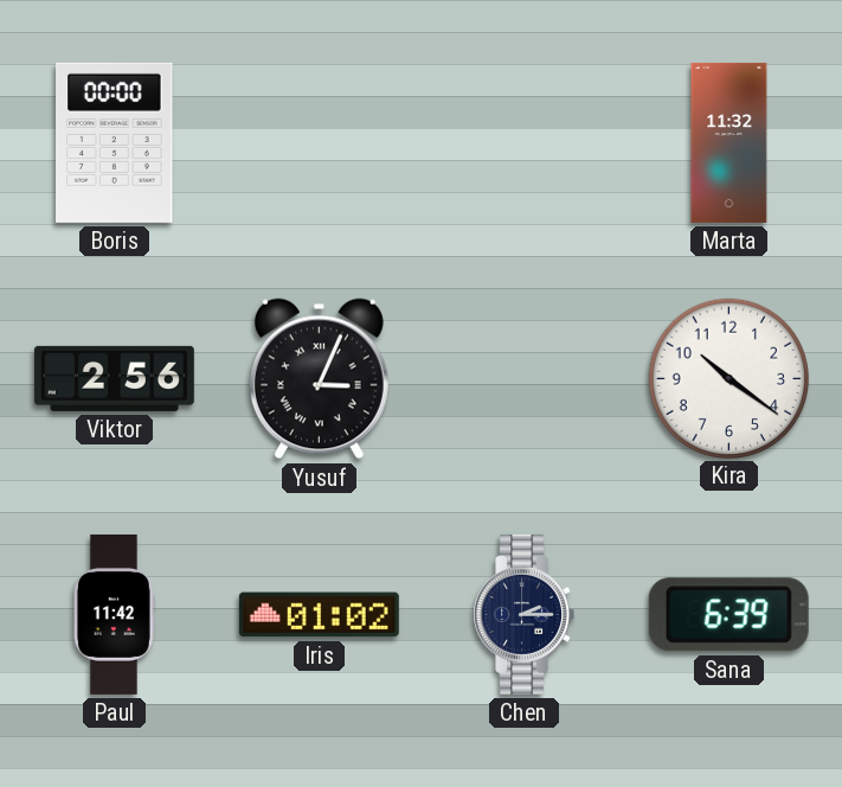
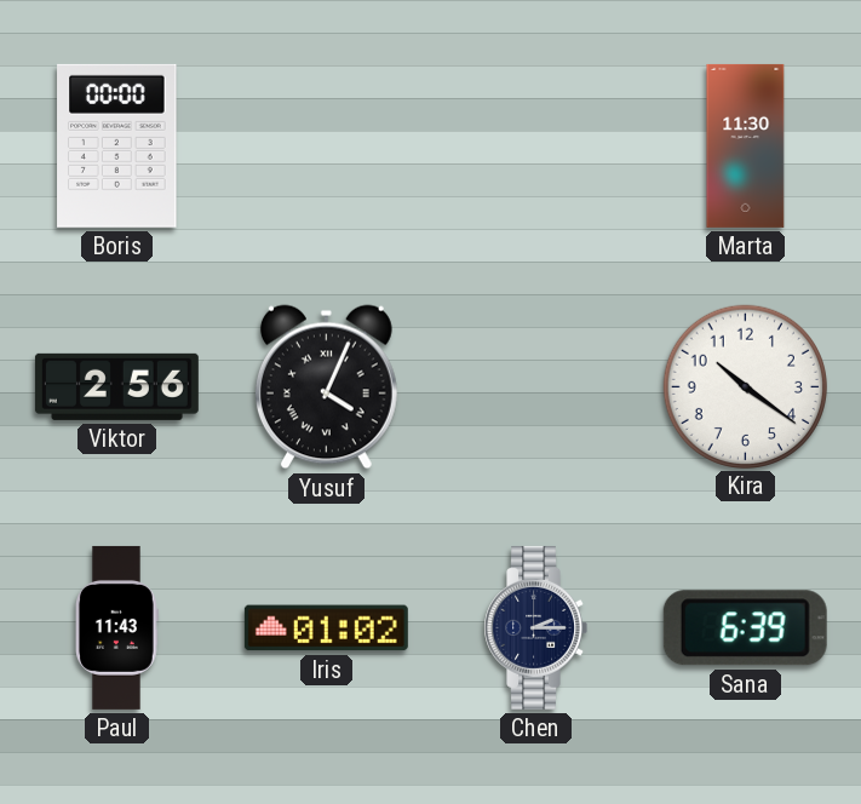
Marta: 11:32 -> 11:30 (746, 145)
Yusuf: 3:04 -> 4:04 (326, 387)
Paul: 11:42 -> 11:43 (116, 627)
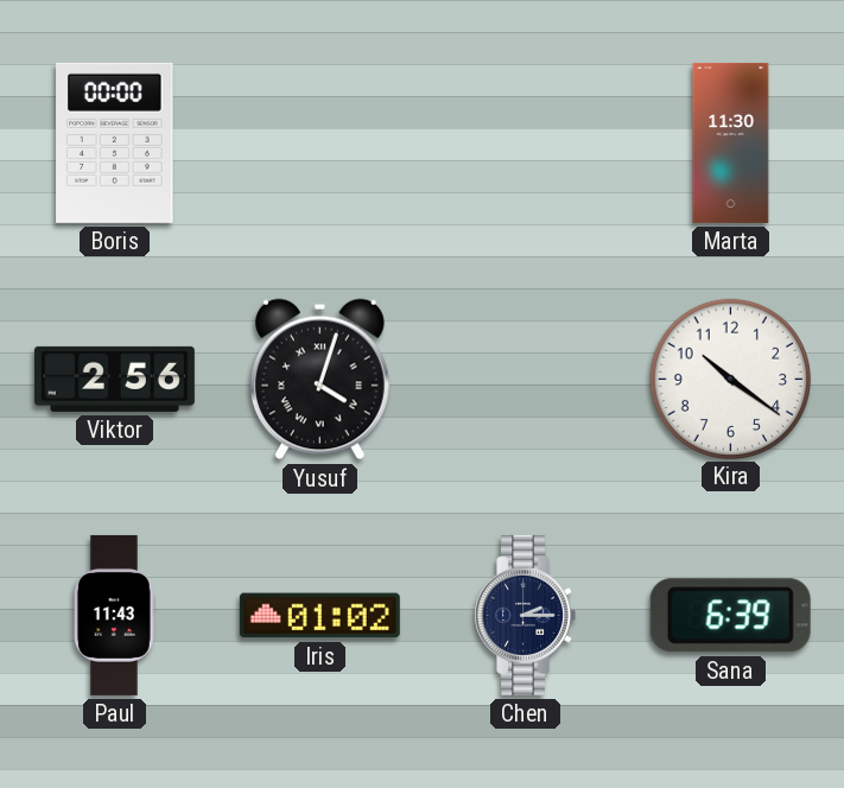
Yusuf: 4:04 -> 4:03 (319, 380)
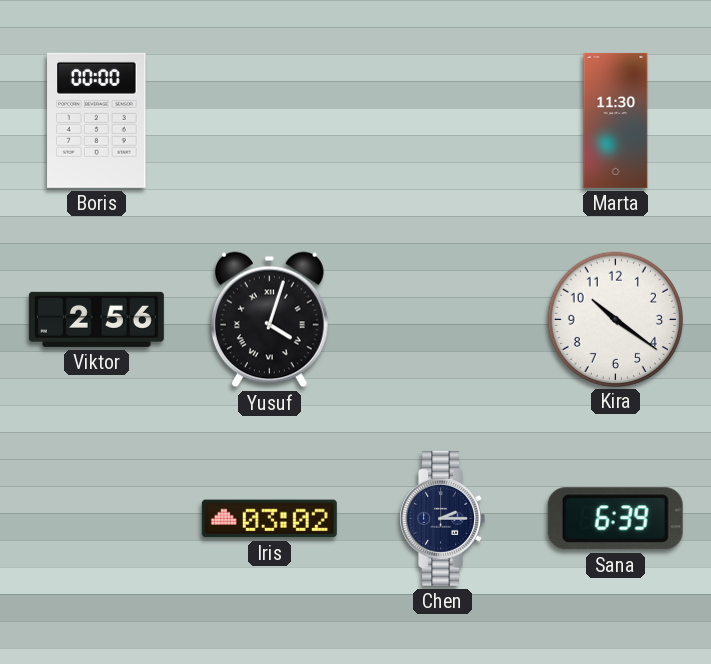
Paul: 11:43 -> none (114, 615)
Iris: 01:02 -> 03:02 (269, 519)
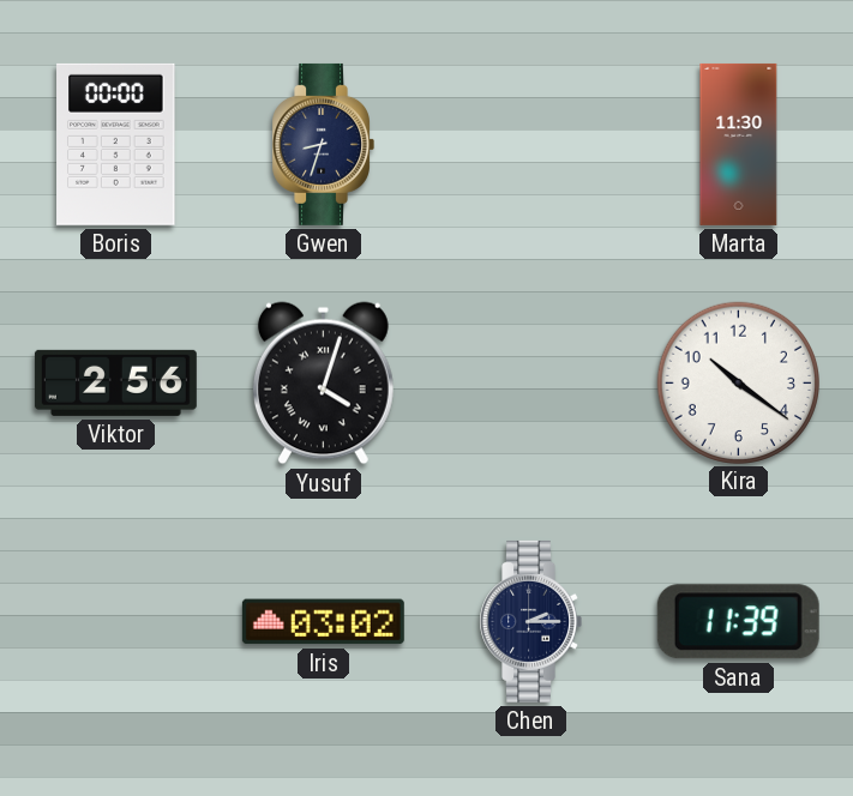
Gwen: none -> 8:33 (323, 144)
Sana: 6:39 -> 11:39 (738, 622)
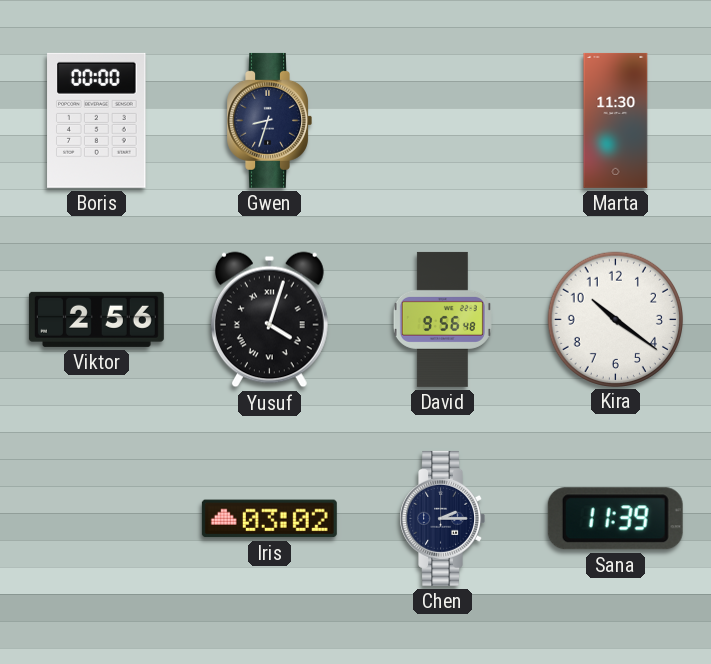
David: none -> 9:56 (442, 319)
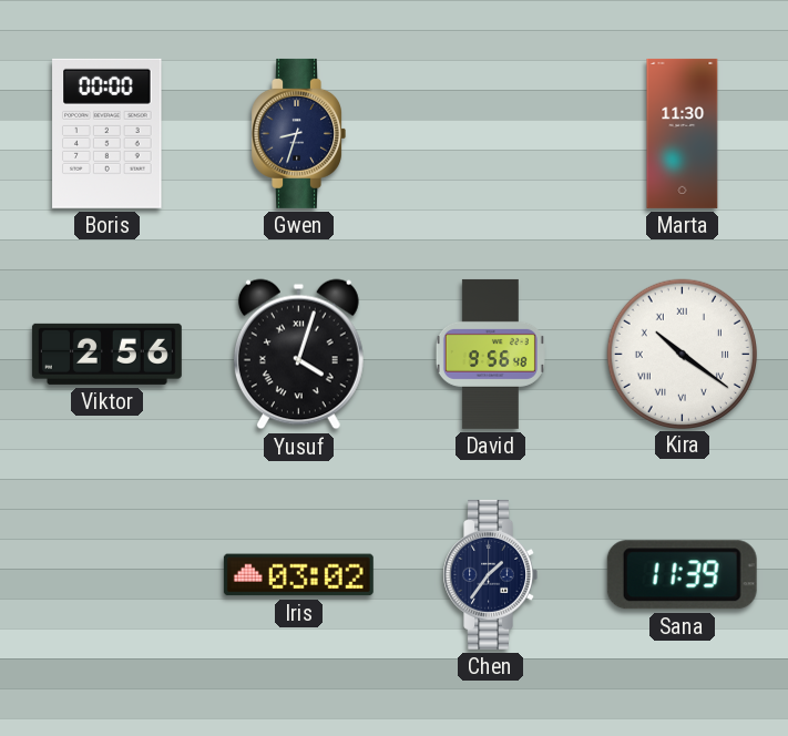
Kira numerals: Arabic -> Roman (682, 354)
Chen: 2:15 -> 1:36 (490, 574)
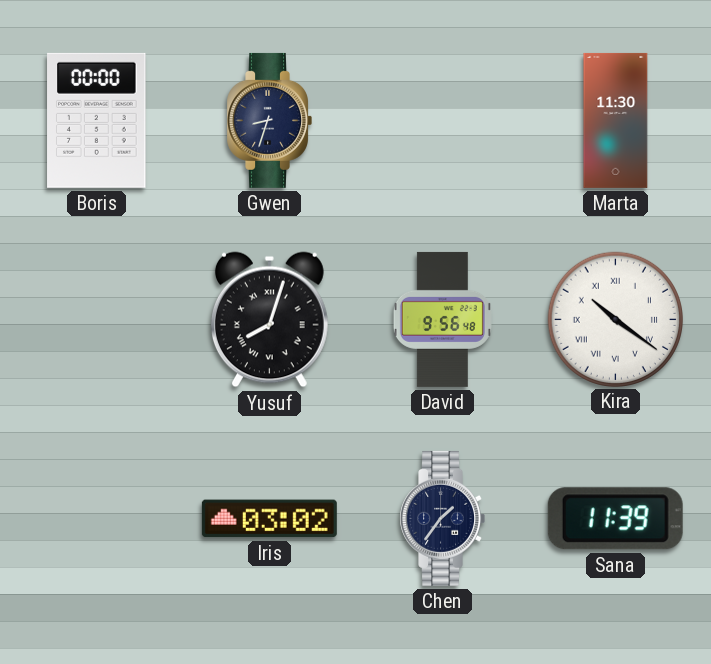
Viktor: 2:56 -> none (106, 354)
Yusuf: 4:03 -> 8:03 (269, 320)
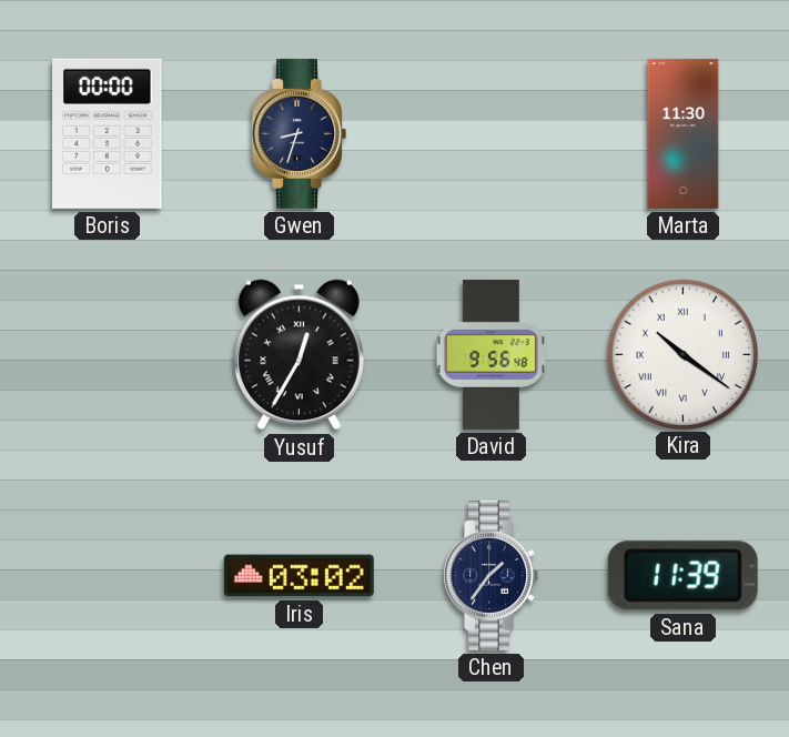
Yusuf: 8:03 -> 12:35 (299, 355)
